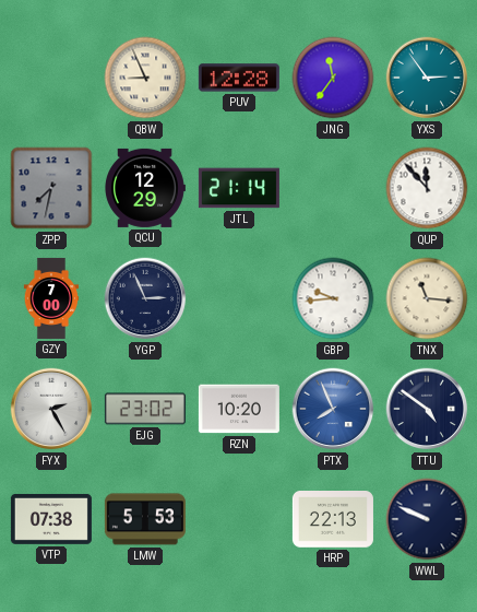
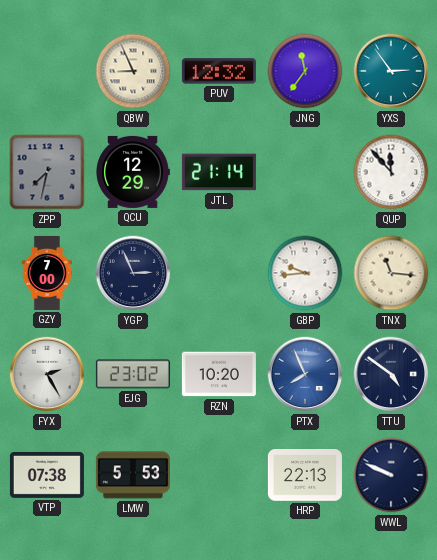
PUV: 12:28 -> 12:32 (219, 71)
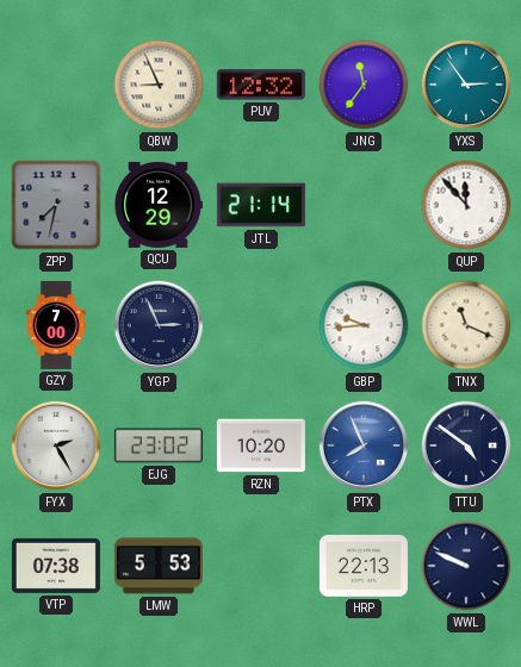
TNX: 11:16 -> 11:19 (466, 325)
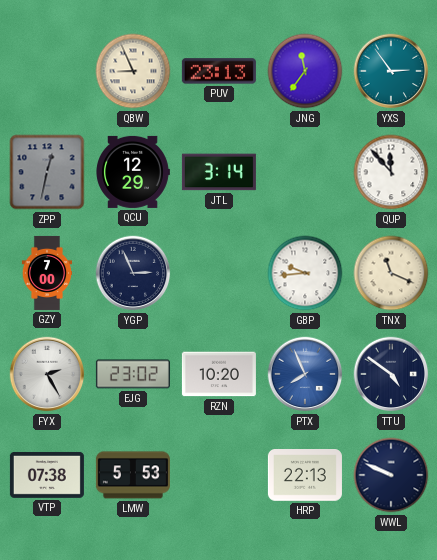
PUV: 12:32 -> 23:13 (219, 71)
ZPP: 7:32 -> 12:32 (47, 172)
JTL: 21:14 -> 3:14 (219, 172)
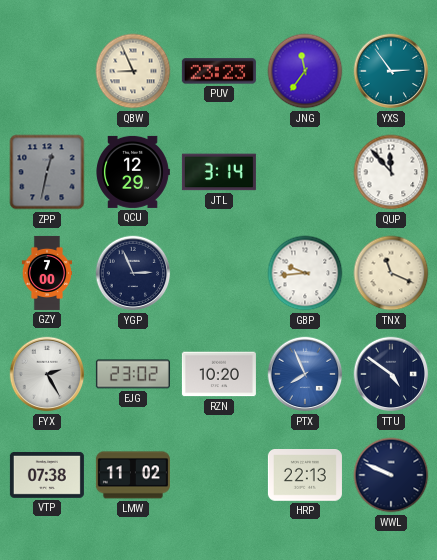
PUV: 23:13 -> 23:23 (219, 71)
LMW: 5:53 -> 11:02 (133, 475)
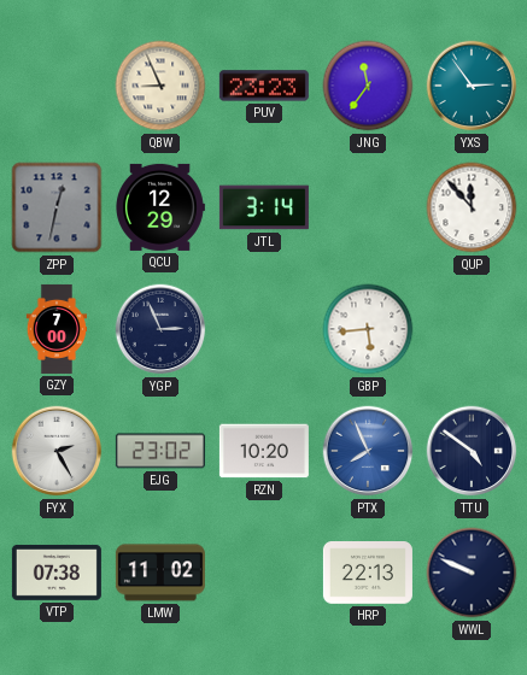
GBP: 9:44 -> 5:44 (368, 329)
TNX: 11:19 -> none (391, 273)
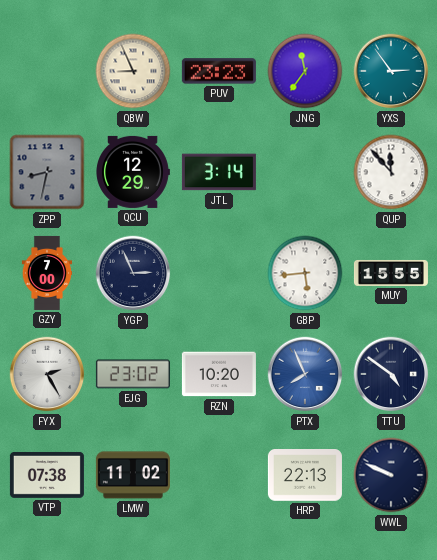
ZPP: 12:32 -> 8:32 (47, 172)
MUY: none -> 15:55 (391, 273)
